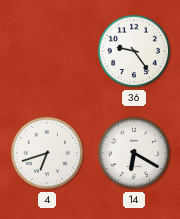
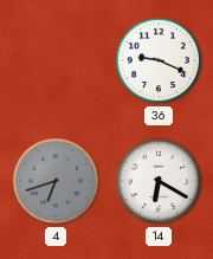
36: 9:24 -> 9:19 (159, 60)
4 dial: white -> grey (56, 181)
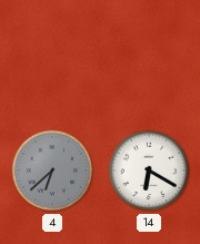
36: 9:19 -> none (159, 60)
4: 6:42 -> 6:38 (52, 170)
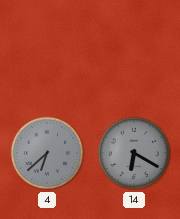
14 dial: white -> grey (134, 153)
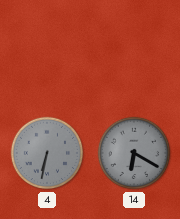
4: 6:38 -> 6:32 (47, 153)
